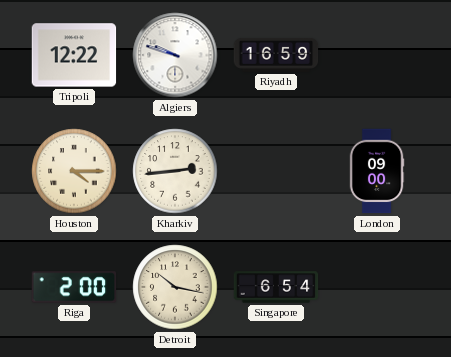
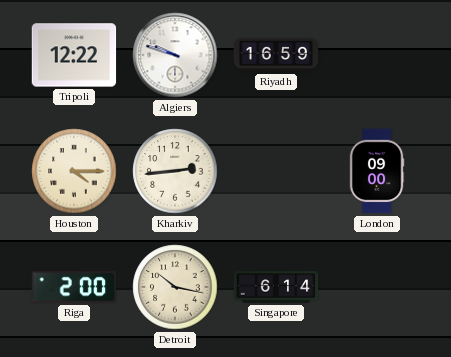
Singapore: 6:54 -> 6:14 (276, 287)
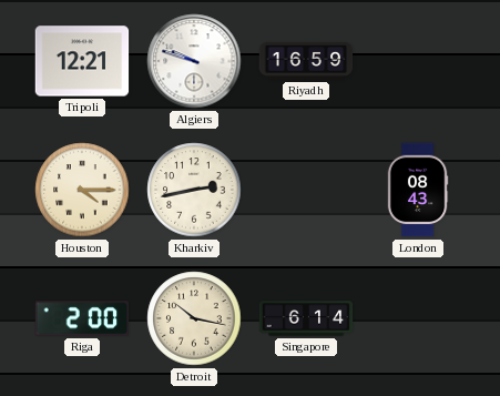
Tripoli: 12:22 -> 12:21 (82, 61)
Kharkiv: 2:44 -> 2:43 (194, 190)
London: 09:00 -> 08:43 (418, 190)
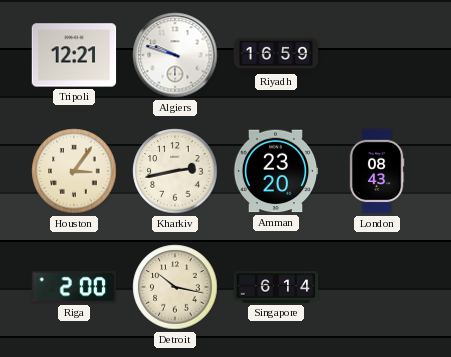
Houston: 4:15 -> 3:06 (74, 171)
Amman: none -> 23:20 (276, 171)
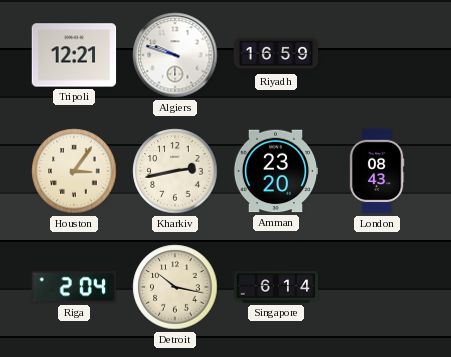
Riga: 2:00 -> 2:04 (74, 287)
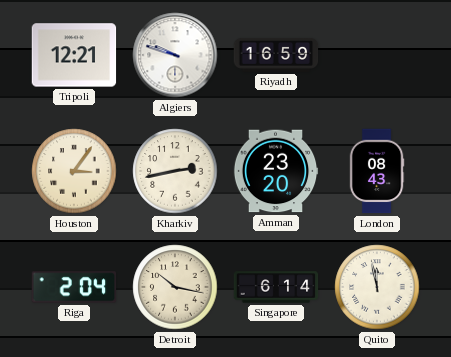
Quito: none -> 11:58 (377, 287)
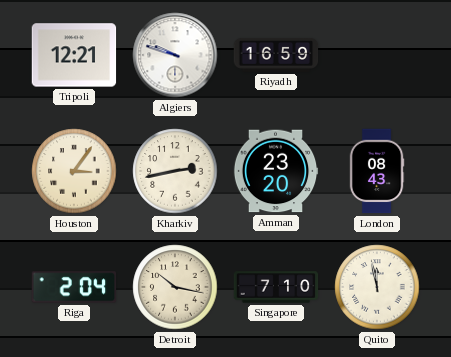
Singapore: 6:14 -> 7:10 (276, 287)
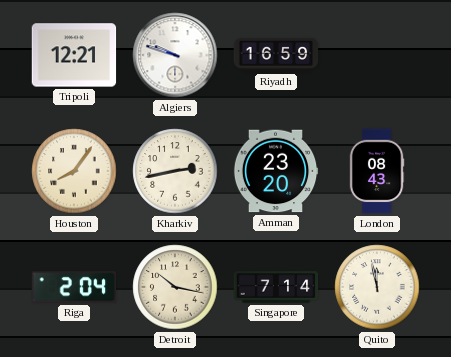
Houston: 3:06 -> 8:06 (74, 171)
Singapore: 7:10 -> 7:14 (276, 287)
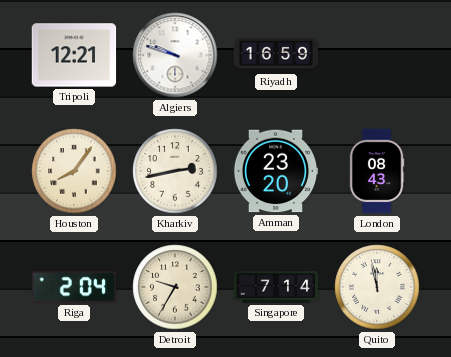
Detroit: 10:17 -> 9:35 (175, 287)
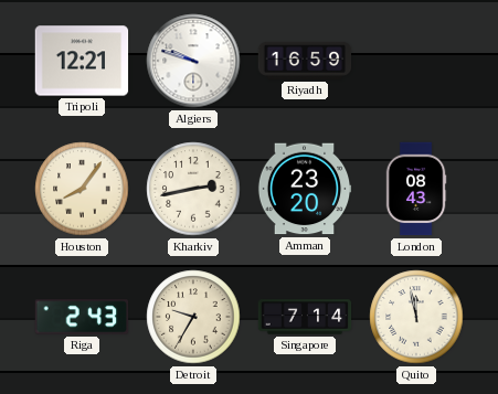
Riga: 2:04 -> 2:43 (82, 317)
